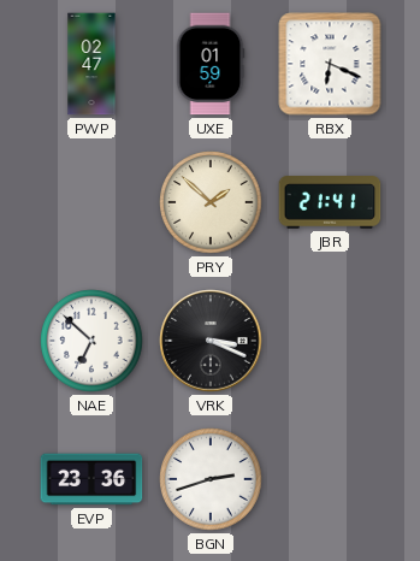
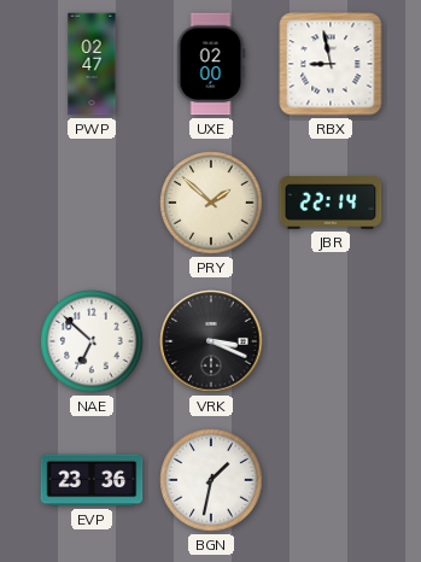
UXE: 01:59 -> 02:00 (211, 64)
RBX: 6:19 -> 8:58 (331, 64)
JBR: 21:41 -> 22:14 (331, 203)
BGN: 2:42 -> 1:32 (211, 480)
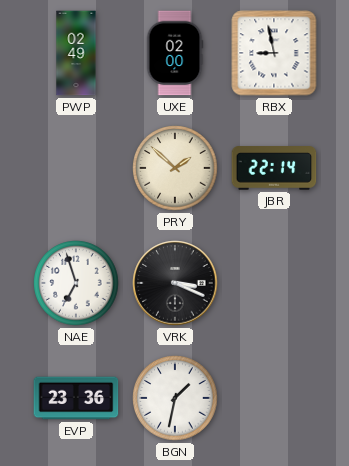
PWP: 02:47 -> 02:49 (76, 53)
NAE: 6:52 -> 6:57 (76, 283)
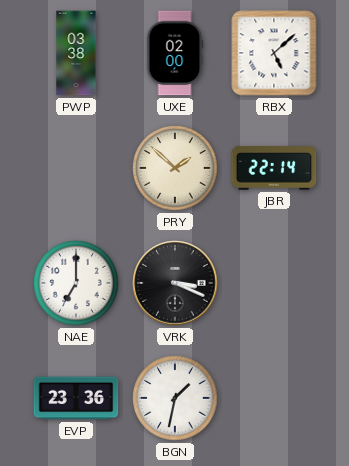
PWP: 02:49 -> 03:38 (76, 53)
RBX: 8:58 -> 5:08 (274, 53)
NAE: 6:57 -> 7:00 (76, 283)
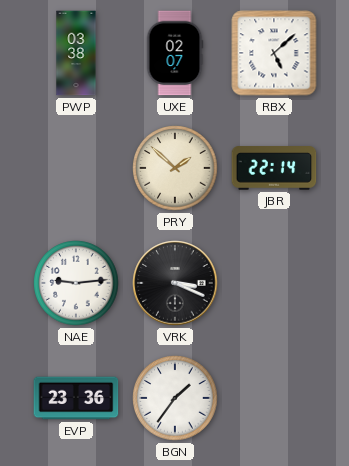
UXE: 02:00 -> 02:07 (175, 53)
NAE: 7:00 -> 9:14 (76, 283)
BGN: 1:32 -> 1:36 (175, 398)
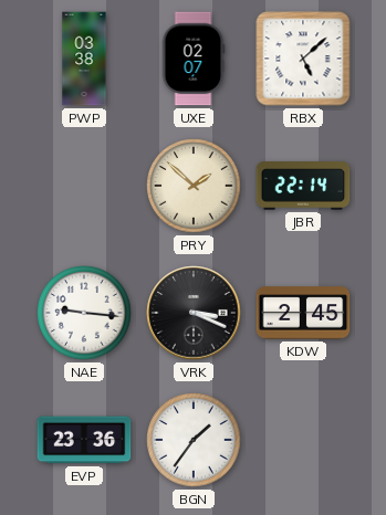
NAE: 9:14 -> 9:16 (84, 313)
KDW: none -> 2:45 (303, 313)
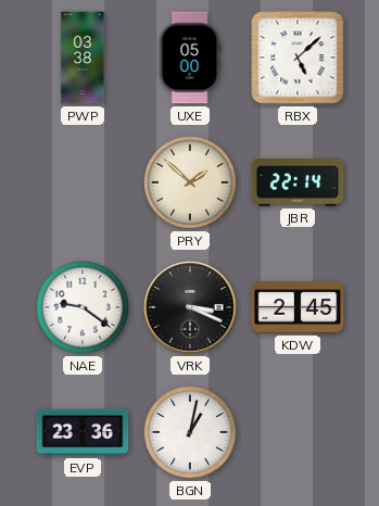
UXE: 02:07 -> 05:00 (190, 58)
NAE: 9:16 -> 9:21 (83, 307)
BGN: 1:36 -> 1:02 (190, 432)
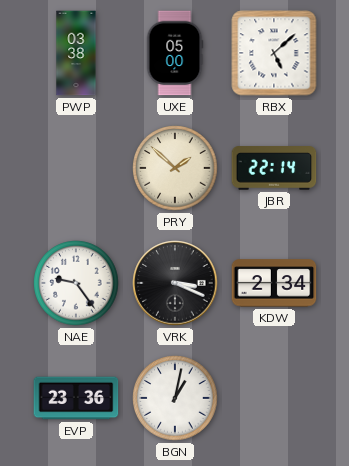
NAE: 9:21 -> 9:24 (76, 283)
KDW: 2:45 -> 2:34 (274, 283)
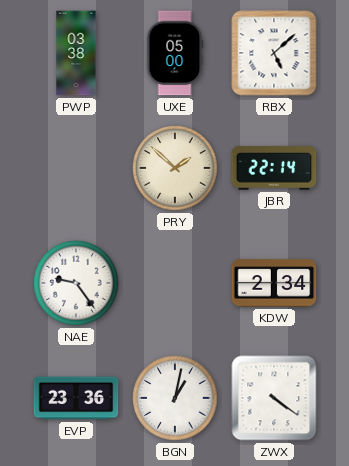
VRK: 3:19 -> none (175, 283)
ZWX: none -> 4:21 (274, 398)
